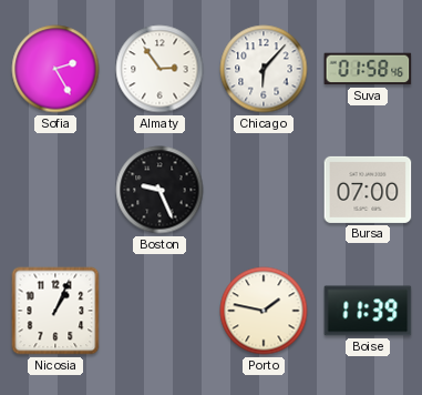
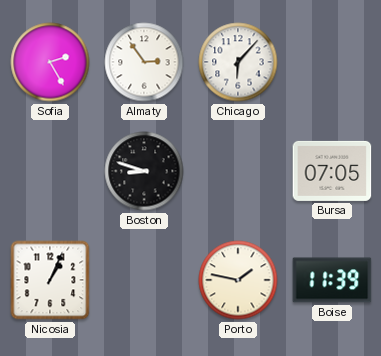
Suva: 01:58 -> none (368, 69)
Boston: 9:26 -> 8:48 (144, 171)
Bursa: 07:00 -> 07:05 (332, 171)
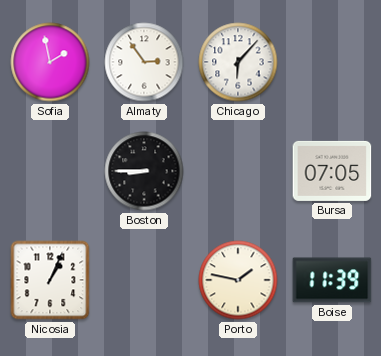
Sofia: 2:25 -> 1:58 (50, 62)
Boston: 8:48 -> 8:45 (144, 171)
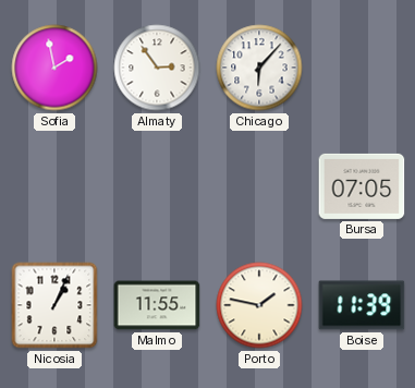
Boston: 8:45 -> none (144, 171)
Malmo: none -> 11:55 (157, 305)
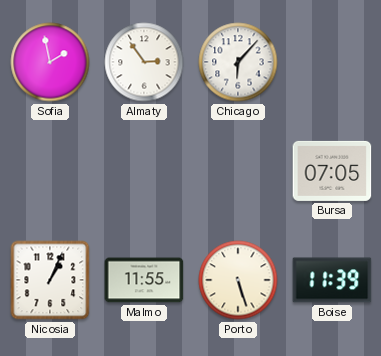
Porto: 1:47 -> 5:27 (238, 280)
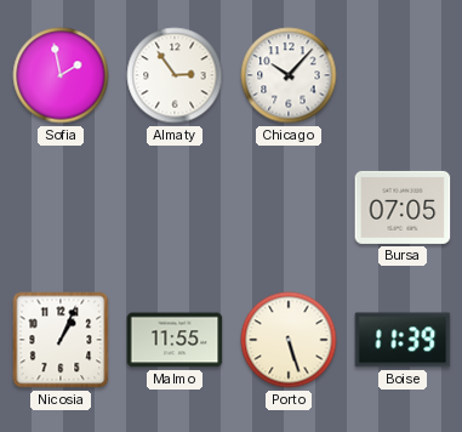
Chicago: 6:07 -> 10:07 (289, 75)
